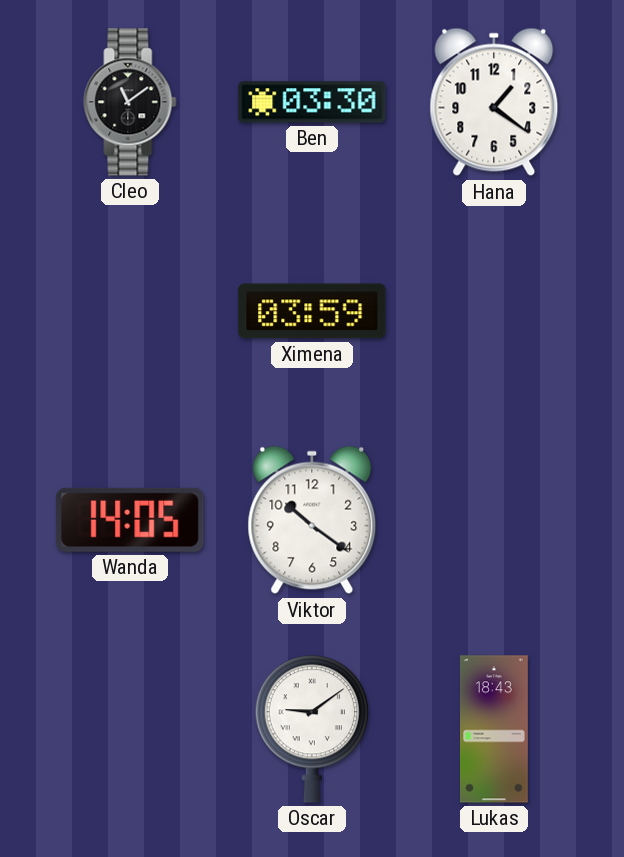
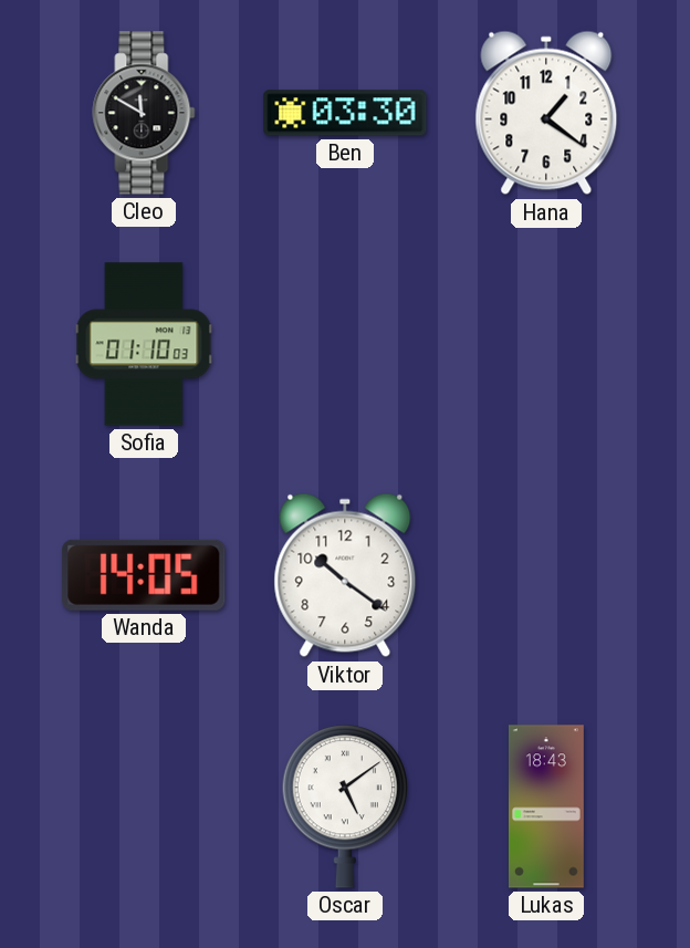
Cleo: 11:09 -> 11:50 (144, 113)
Sofia: none -> 01:10 (144, 344)
Ximena: 03:59 -> none (312, 311)
Oscar: 9:09 -> 5:09 (344, 806)
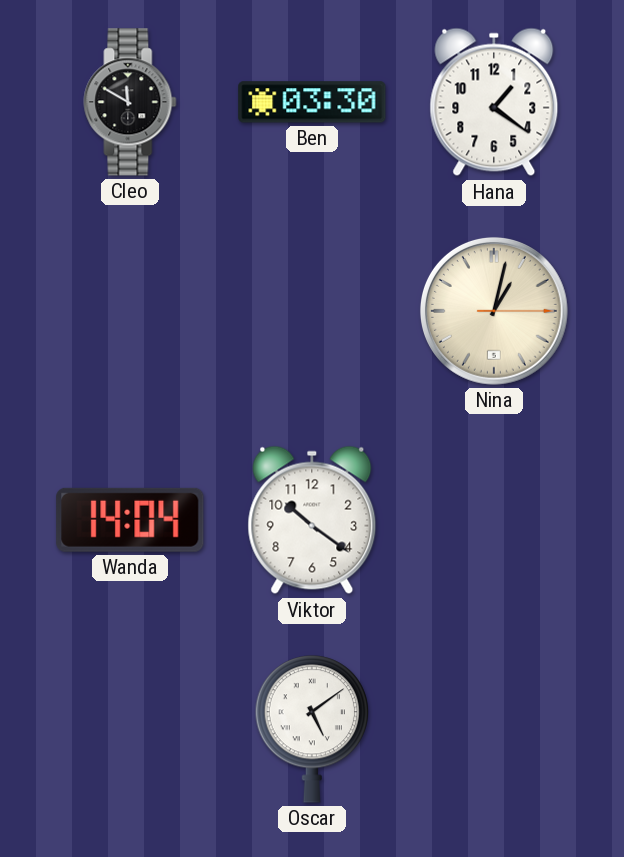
Sofia: 01:10 -> none (144, 344)
Nina: none -> 1:02 (494, 311)
Wanda: 14:05 -> 14:04 (130, 520)
Lukas: 18:43 -> none (546, 806)
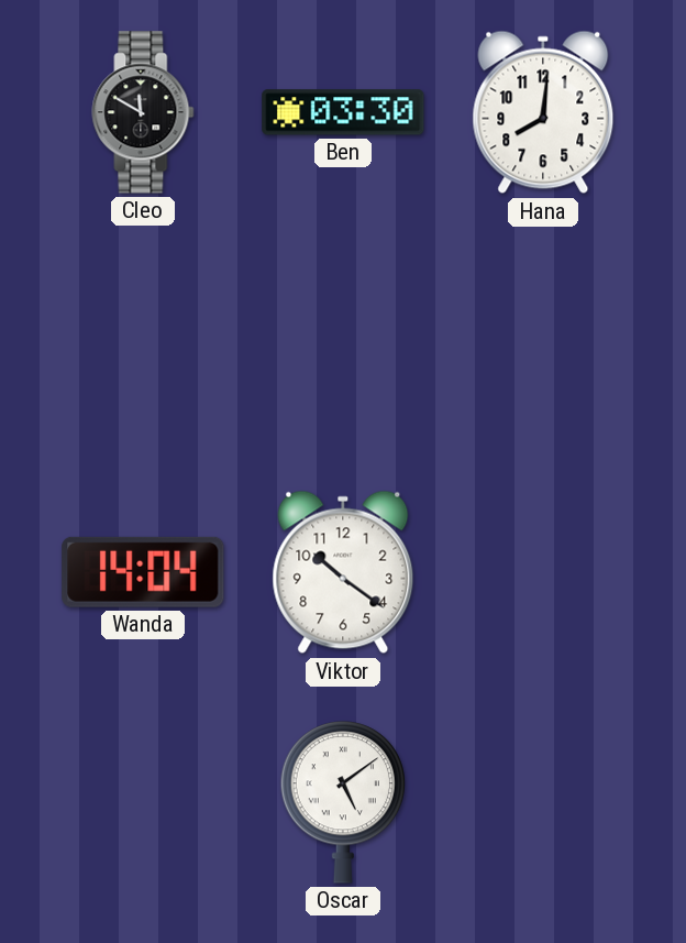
Hana: 1:21 -> 8:01 (543, 112)
Nina: 1:02 -> none (494, 311)
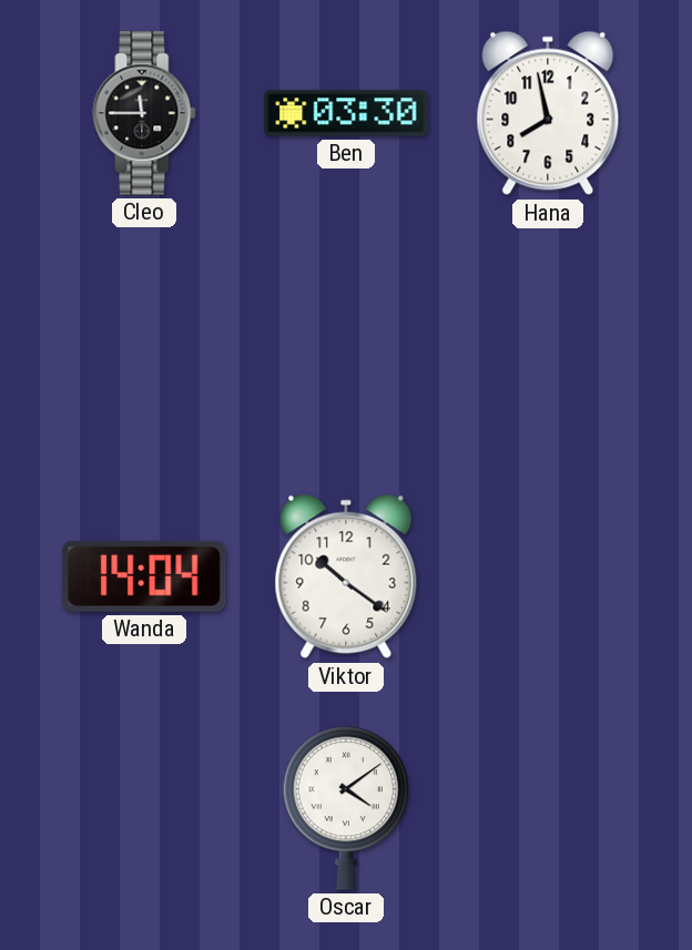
Cleo: 11:50 -> 11:45 (144, 113)
Hana: 8:01 -> 7:58 (548, 113)
Oscar: 5:09 -> 4:09 (345, 808)
